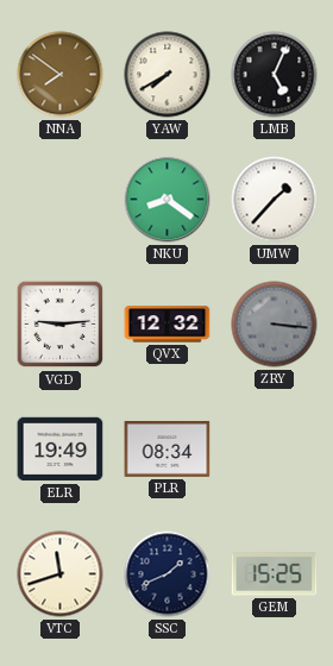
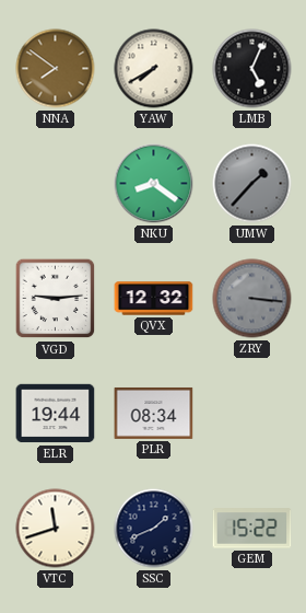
UMW dial: white -> grey (252, 184)
ELR: 19:49 -> 19:44 (56, 414)
GEM: 15:25 -> 15:22 (252, 529)
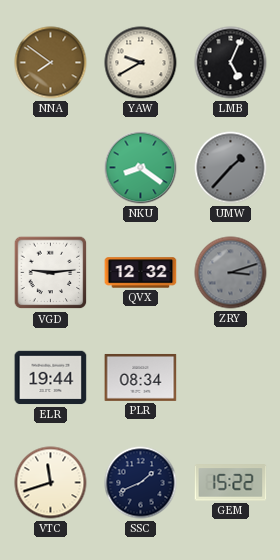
YAW: 7:40 -> 9:40 (141, 63)
ZRY: 3:16 -> 3:12 (231, 273)
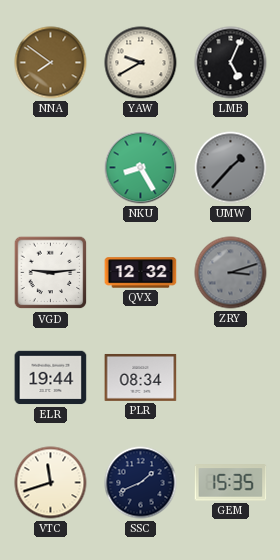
NKU: 8:21 -> 8:25 (141, 168)
GEM: 15:22 -> 15:35 (231, 483)
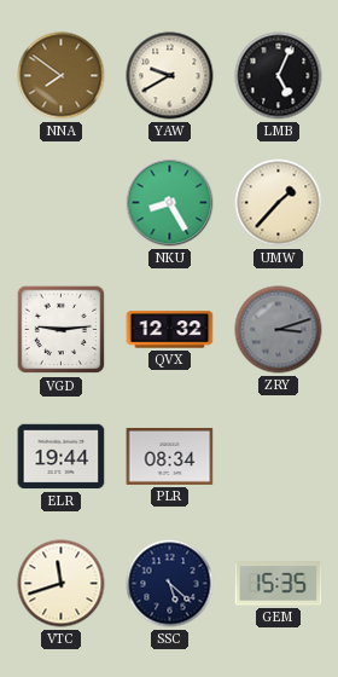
UMW dial: grey -> cream (279, 203)
SSC: 1:41 -> 5:22 (170, 584)
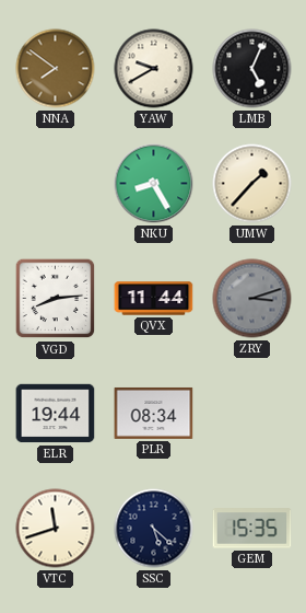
VGD: 9:14 -> 8:14 (56, 299)
QVX: 12:32 -> 11:44 (154, 299)
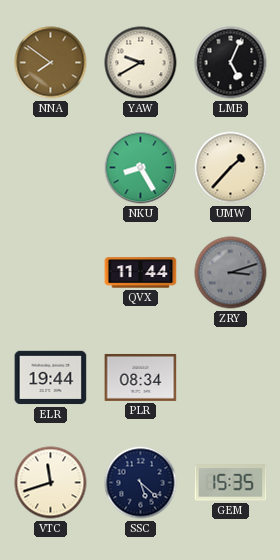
VGD: 8:14 -> none (56, 299)
